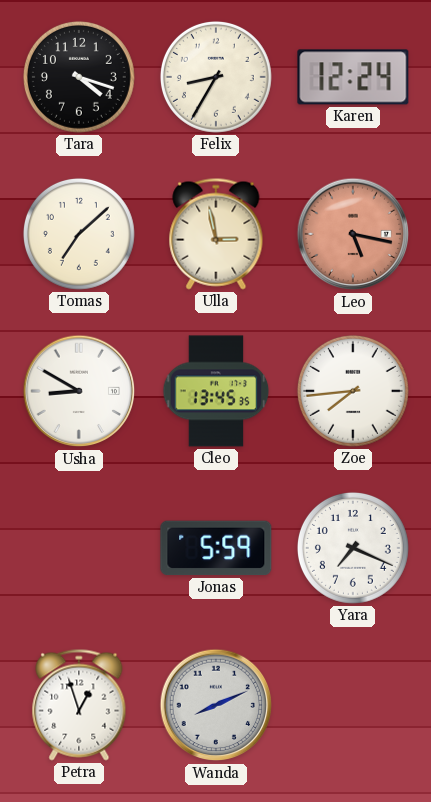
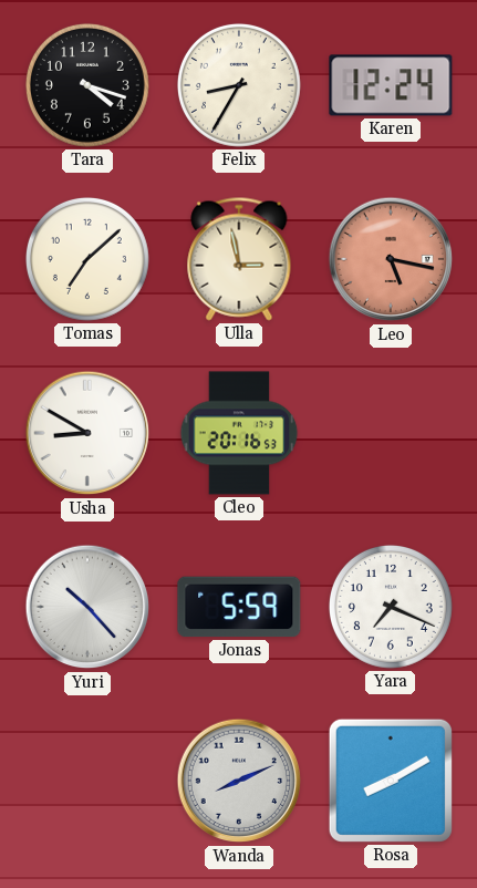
Cleo: 13:45 -> 20:16 (239, 433)
Zoe: 7:44 -> none (353, 391)
Yuri: none -> 10:23 (87, 607)
Petra: 12:57 -> none (79, 705)
Rosa: none -> 8:10 (391, 781)
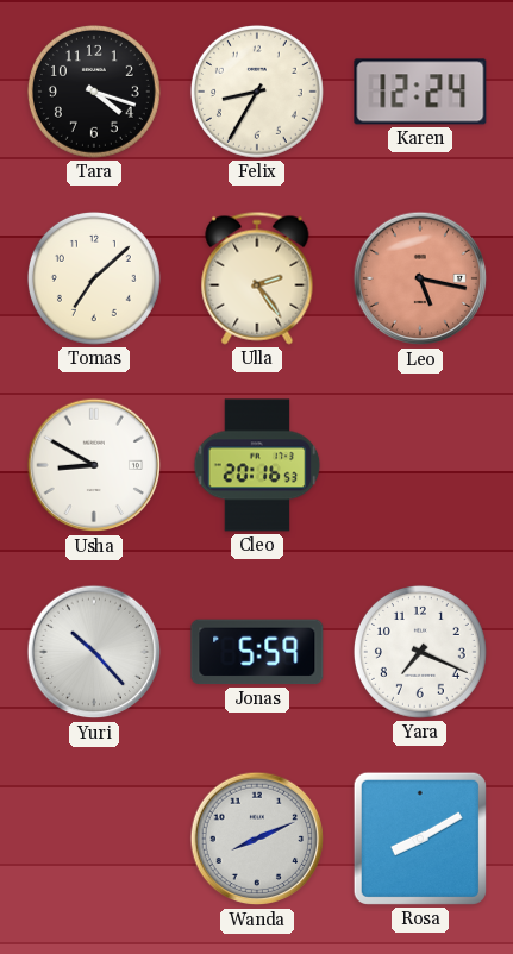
Ulla: 2:58 -> 2:24 (257, 278)
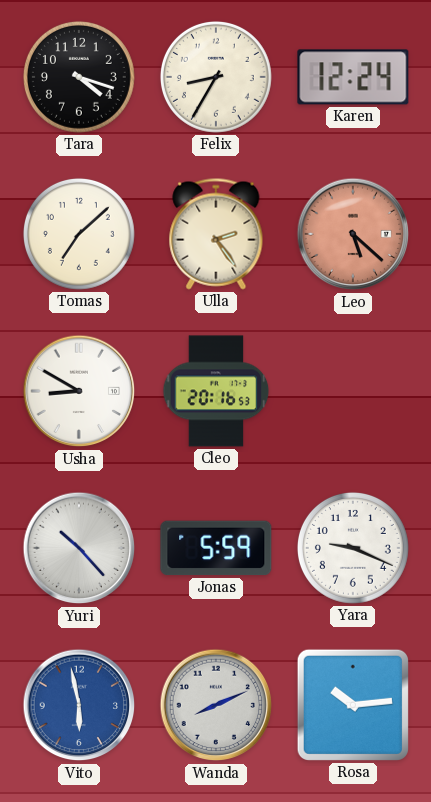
Leo: 5:17 -> 5:22 (353, 234)
Yara: 7:19 -> 9:19 (353, 548)
Vito: none -> 5:58 (79, 705)
Rosa: 8:10 -> 10:14 (353, 705)
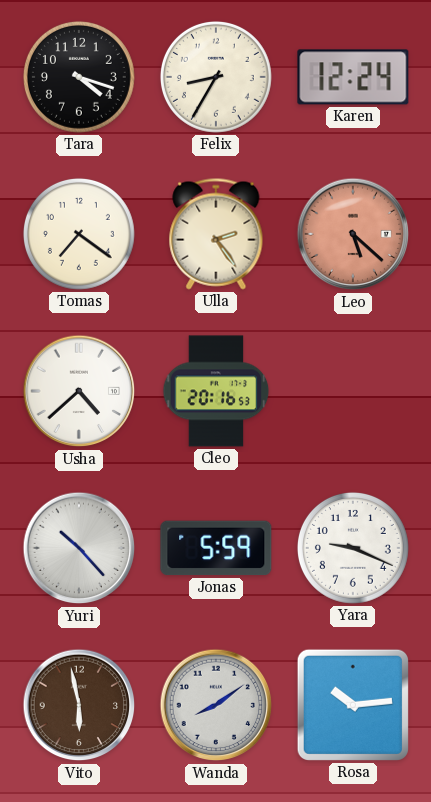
Tomas: 7:08 -> 7:21 (79, 234)
Usha: 8:50 -> 4:38 (79, 391)
Vito dial: blue -> brown (79, 705)
Wanda: 8:11 -> 8:09 (216, 705)
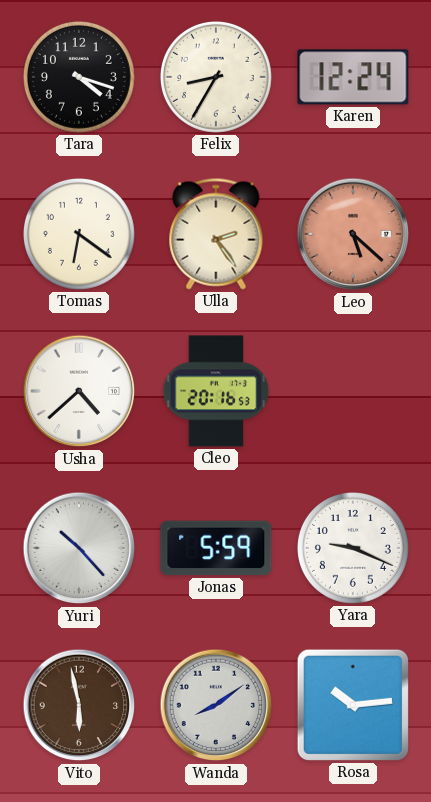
Tomas: 7:21 -> 6:21 (79, 234)
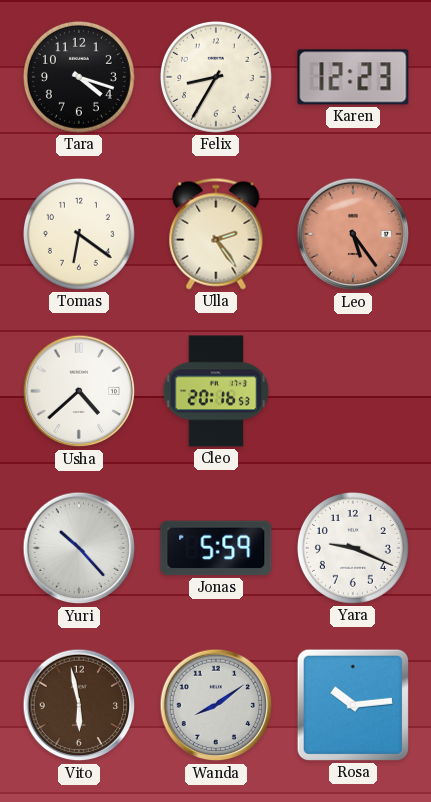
Karen: 12:24 -> 12:23 (353, 77)
Leo: 5:22 -> 5:24 (353, 234)
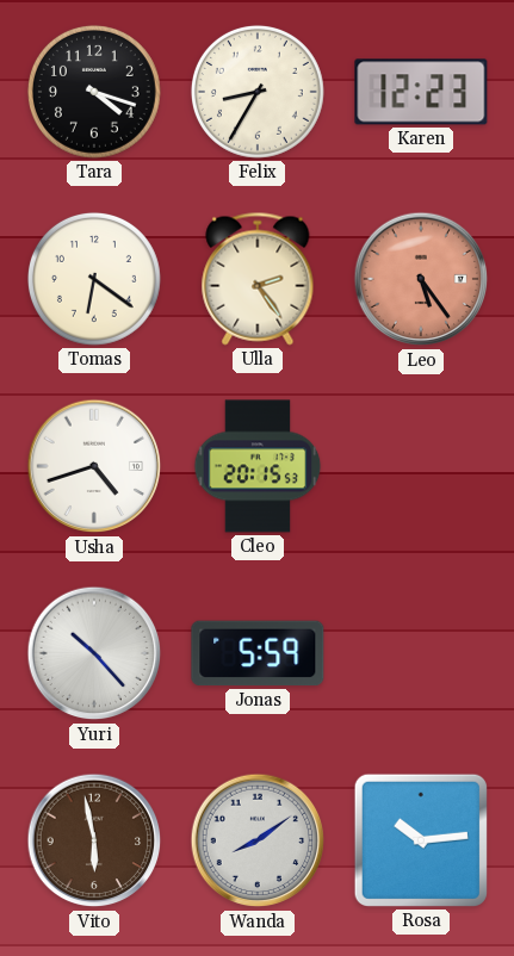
Usha: 4:38 -> 4:42 (94, 466)
Cleo: 20:16 -> 20:15 (258, 466)
Yara: 9:19 -> none (353, 548)
